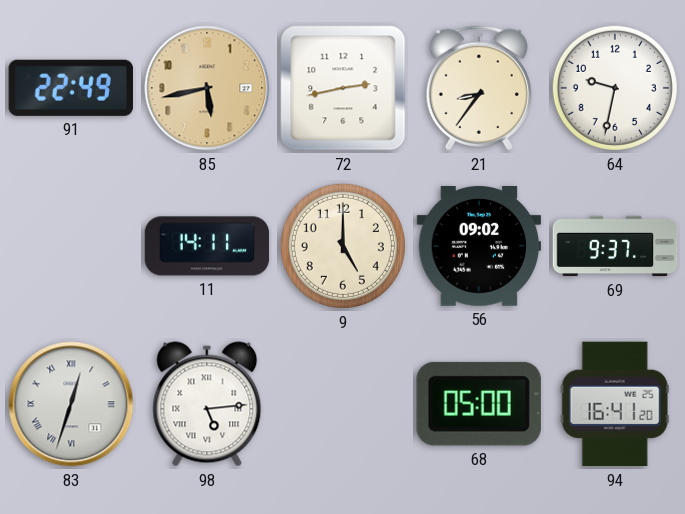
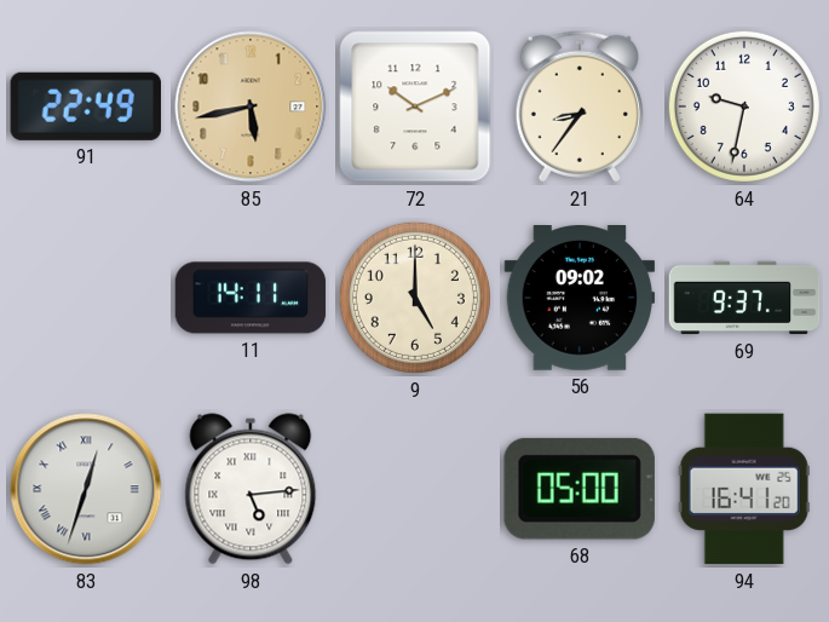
72: 2:43 -> 10:11 (415, 106)
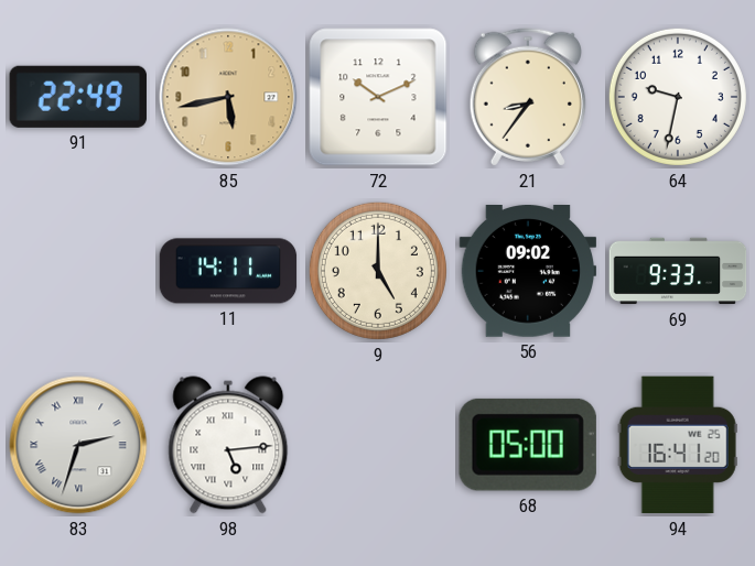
69: 9:37 -> 9:33 (678, 271)
83: 12:33 -> 2:33 (78, 445)
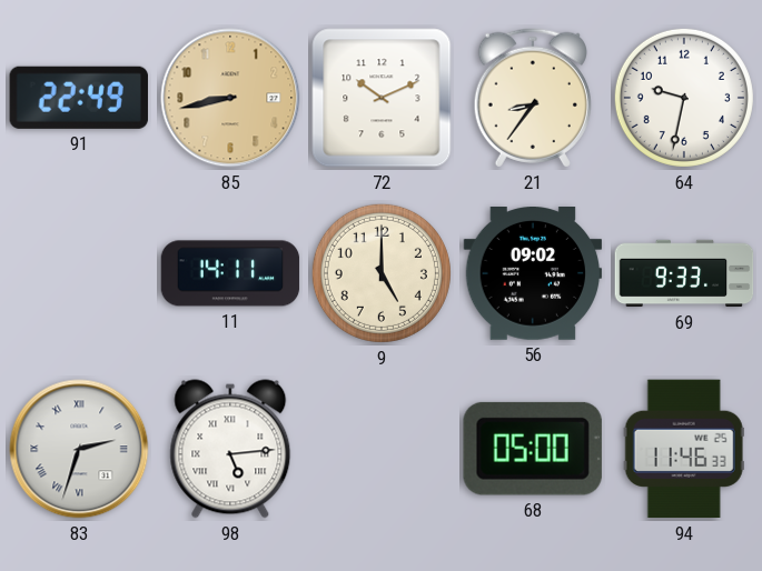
85: 5:43 -> 8:43 (230, 98)
94: 16:41 -> 11:46 (684, 449)
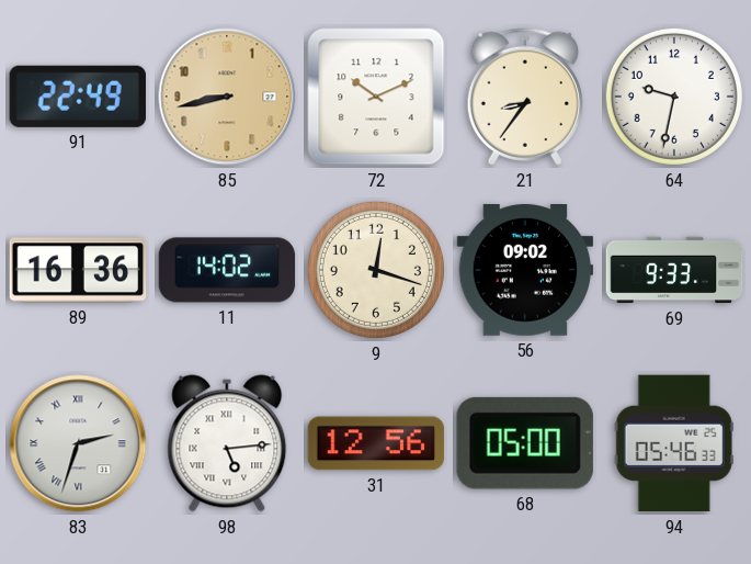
89: none -> 16:36 (78, 270)
11: 14:11 -> 14:02 (227, 270)
9: 5:00 -> 12:18 (376, 270)
31: none -> 12:56 (376, 443)
94: 11:46 -> 05:46 (674, 443)
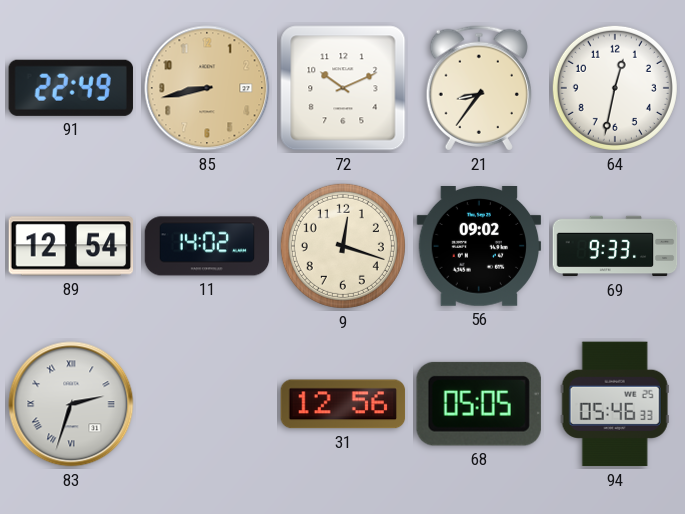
64: 9:32 -> 12:32 (615, 88)
89: 16:36 -> 12:54 (71, 246)
98: 5:14 -> none (227, 443)
68: 05:00 -> 05:05 (479, 404)
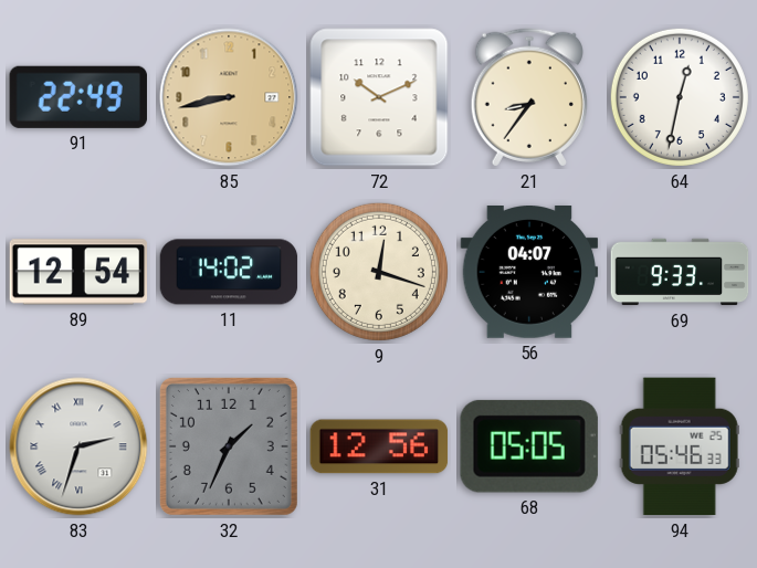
56: 09:02 -> 04:07 (529, 273)
32: none -> 1:34 (229, 446)
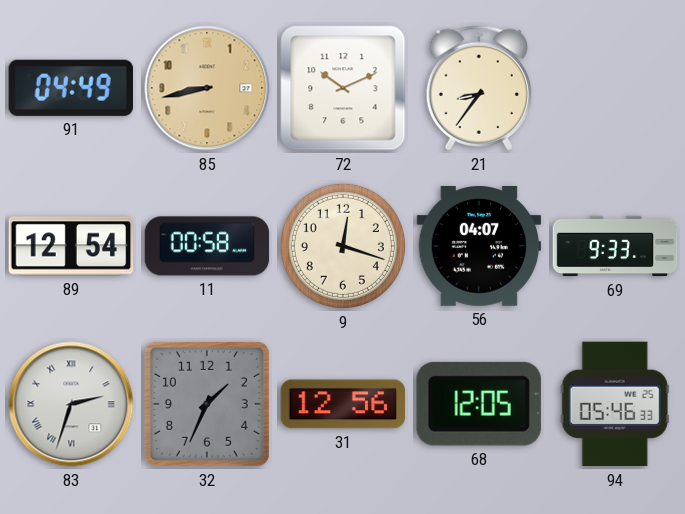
91: 22:49 -> 04:49 (71, 88)
64: 12:32 -> none (680, 97)
11: 14:02 -> 00:58 (207, 246)
68: 05:05 -> 12:05 (479, 404)
